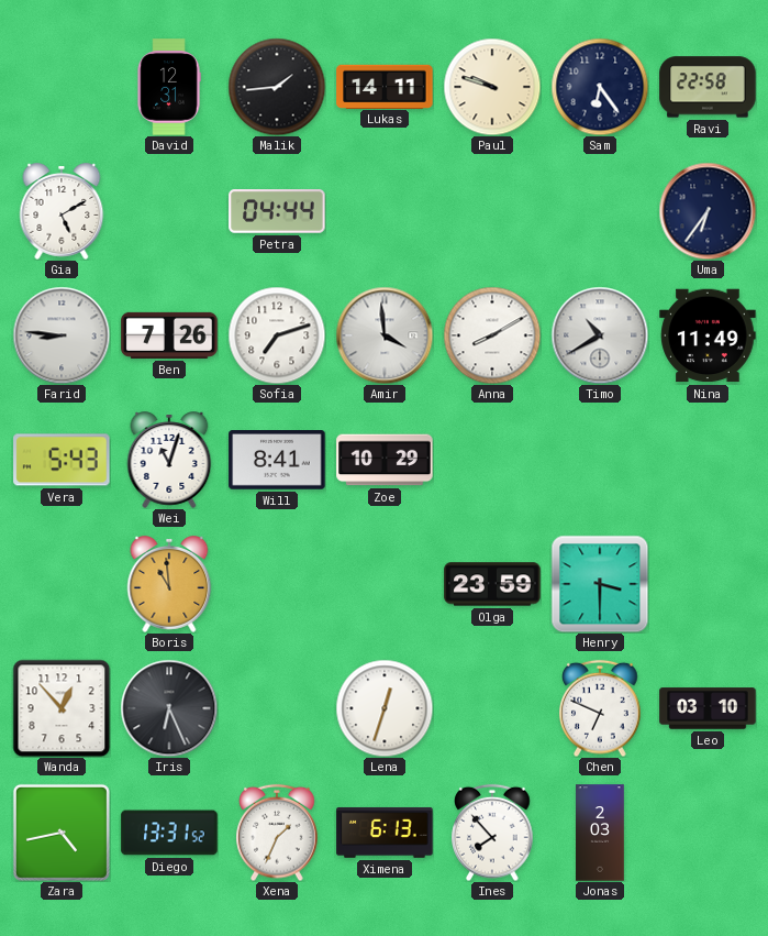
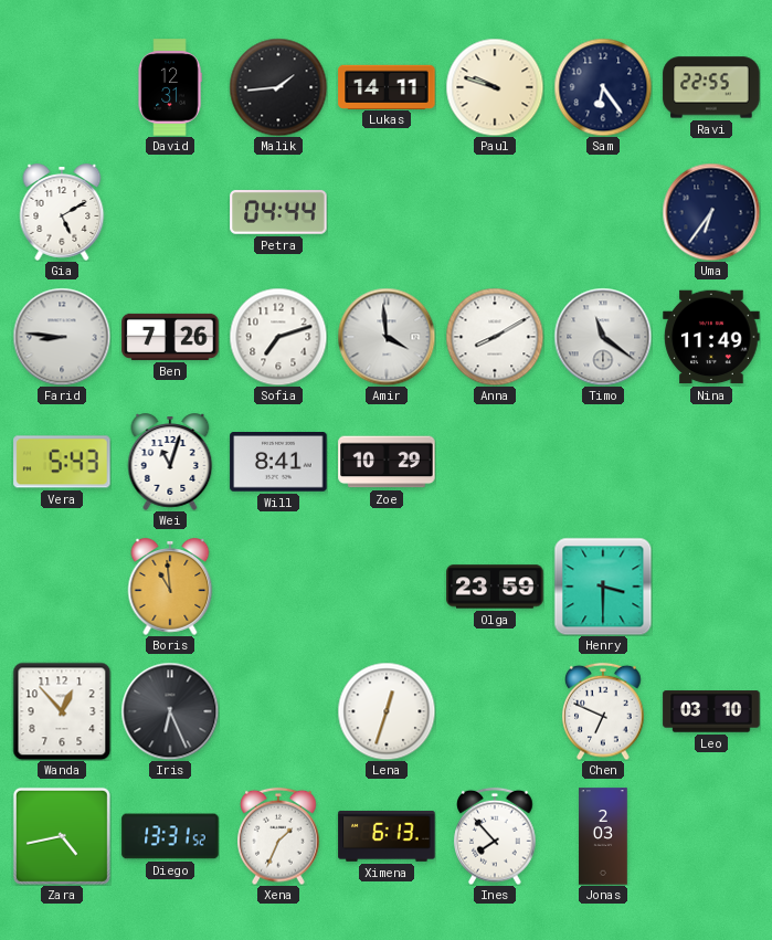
Ravi: 22:58 -> 22:55 (711, 87)
Timo: 10:40 -> 11:21 (603, 337)
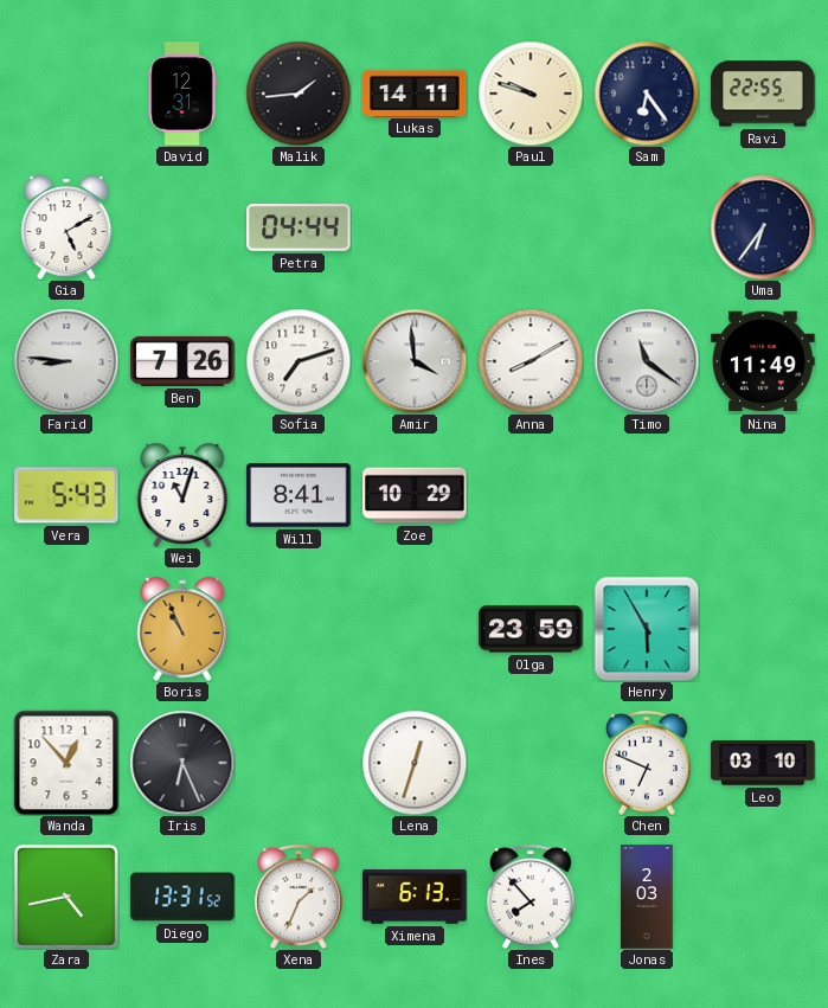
Boris: 10:59 -> 10:56 (182, 629)
Henry: 3:30 -> 5:55 (647, 629)
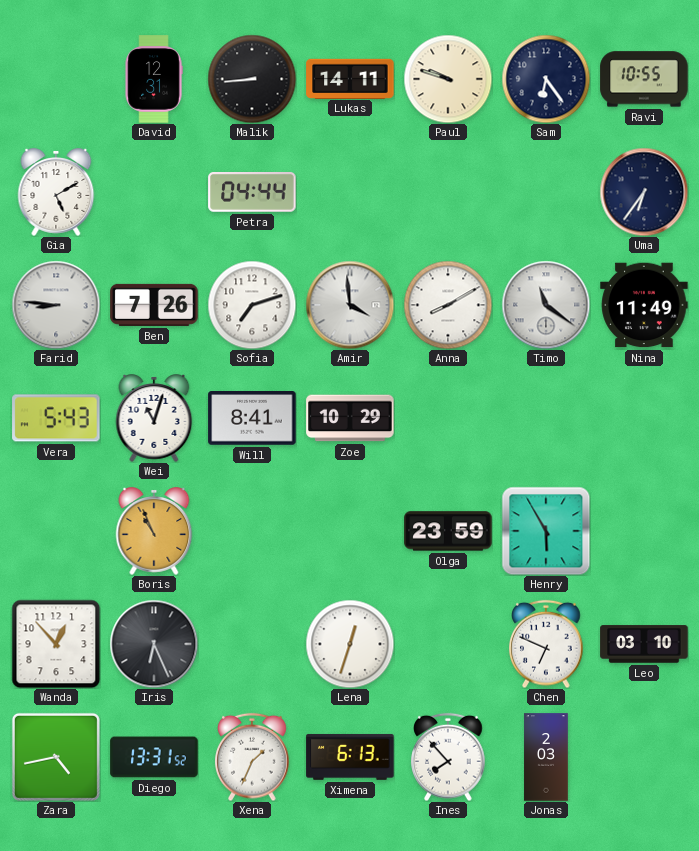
Malik: 1:44 -> 8:44 (252, 79)
Ravi: 22:55 -> 10:55 (644, 79)
